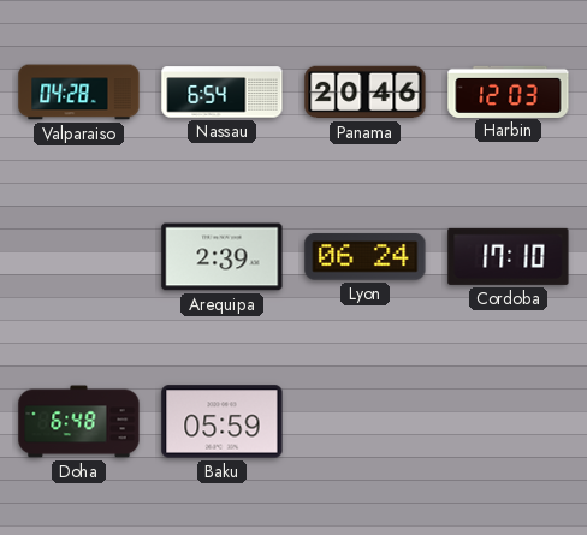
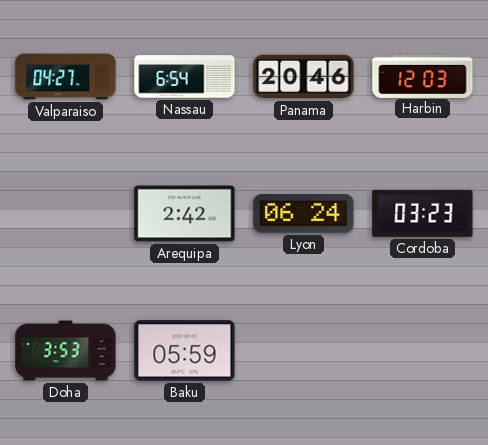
Valparaiso: 04:28 -> 04:27 (66, 77)
Arequipa: 2:39 -> 2:42 (185, 214)
Cordoba: 17:10 -> 03:23 (423, 213)
Doha: 6:48 -> 3:53 (66, 351)
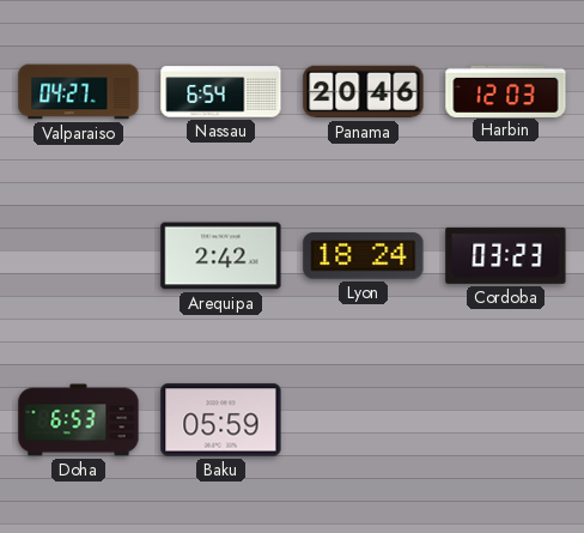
Lyon: 06:24 -> 18:24 (364, 256)
Doha: 3:53 -> 6:53 (79, 420)
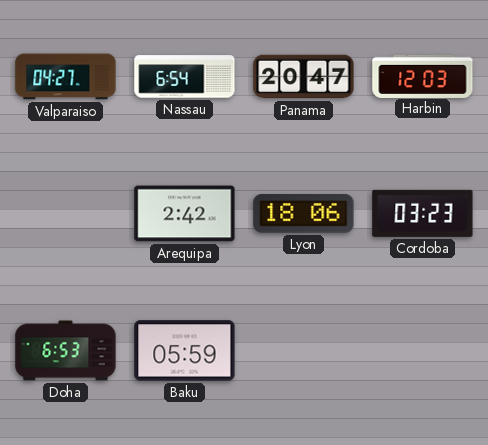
Panama: 20:46 -> 20:47 (304, 77)
Lyon: 18:24 -> 18:06 (304, 214)
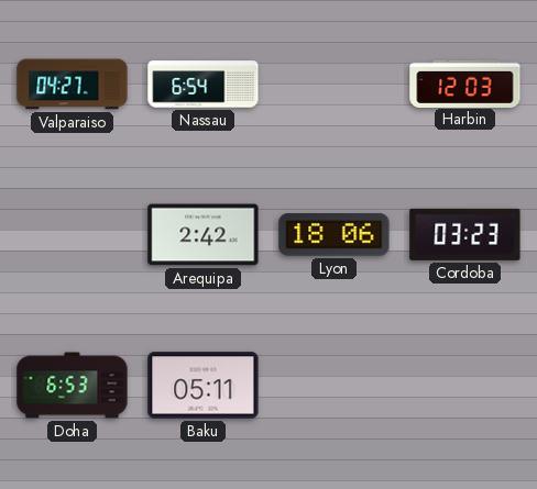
Panama: 20:47 -> none (304, 77)
Baku: 05:59 -> 05:11 (204, 386)
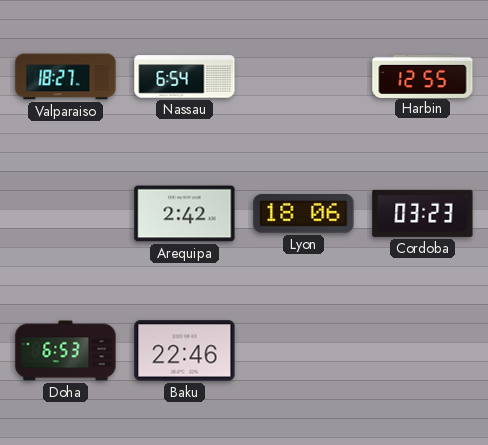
Valparaiso: 04:27 -> 18:27 (66, 77)
Harbin: 12:03 -> 12:55 (423, 76)
Baku: 05:11 -> 22:46 (185, 351)
